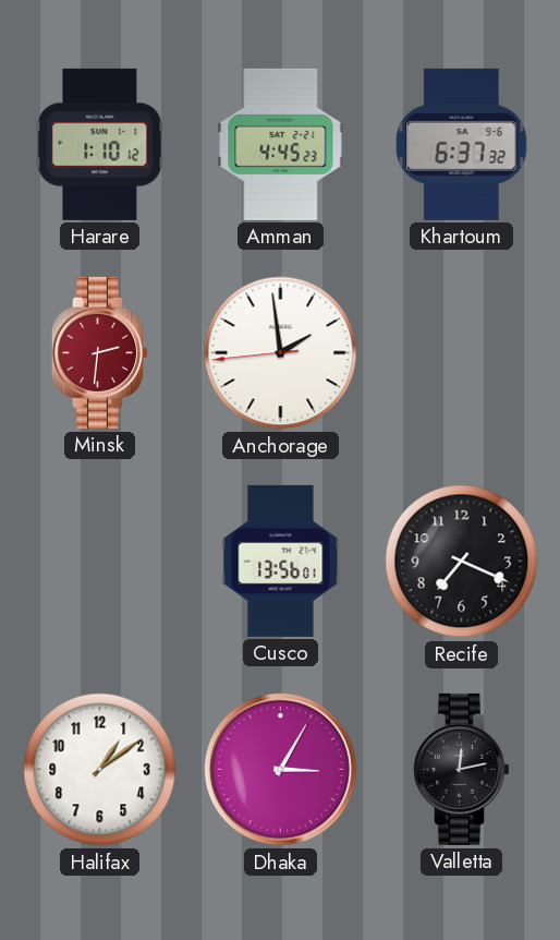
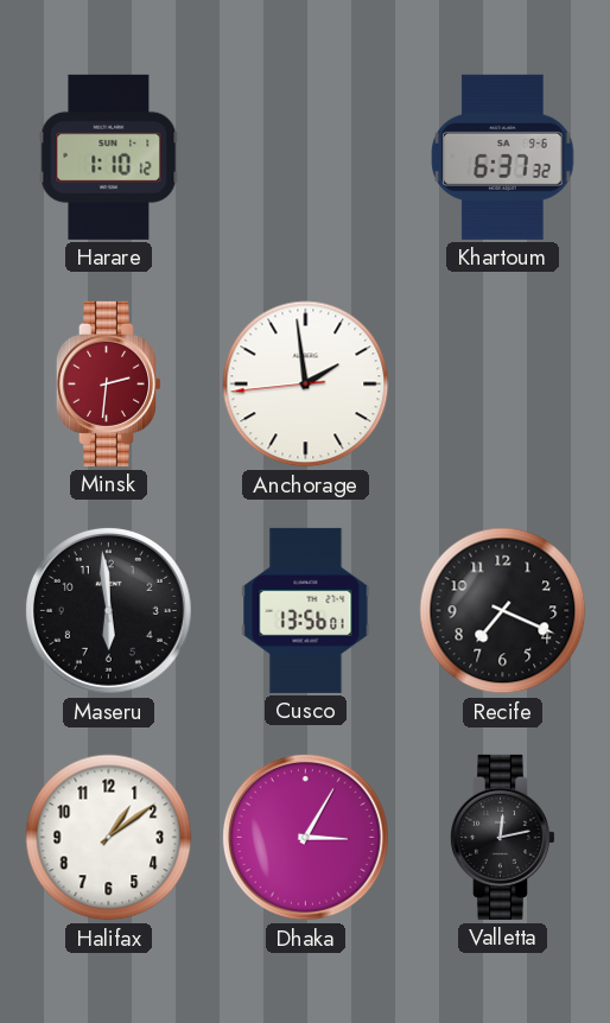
Amman: 4:45 -> none (281, 144)
Maseru: none -> 5:59 (108, 610)
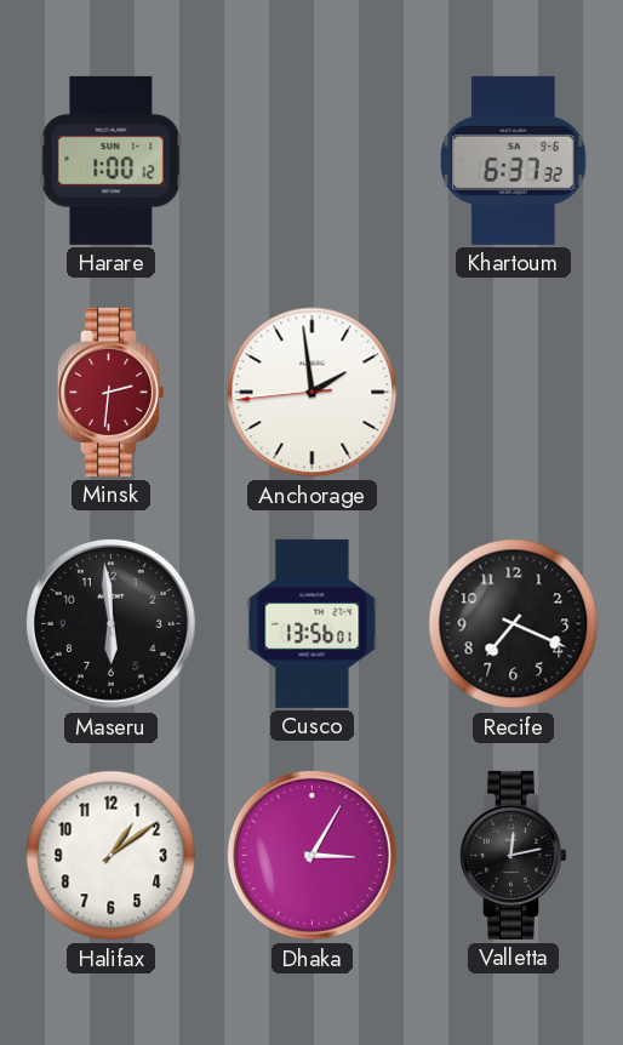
Harare: 1:10 -> 1:00 (112, 160)
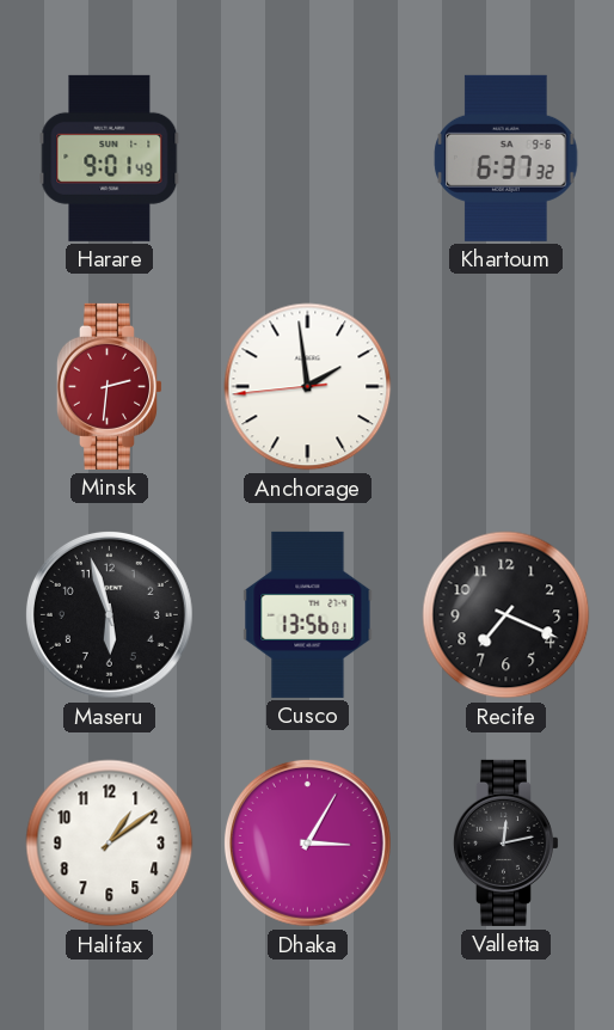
Harare: 1:00 -> 9:01 (110, 158)
Maseru: 5:59 -> 5:57 (109, 614)
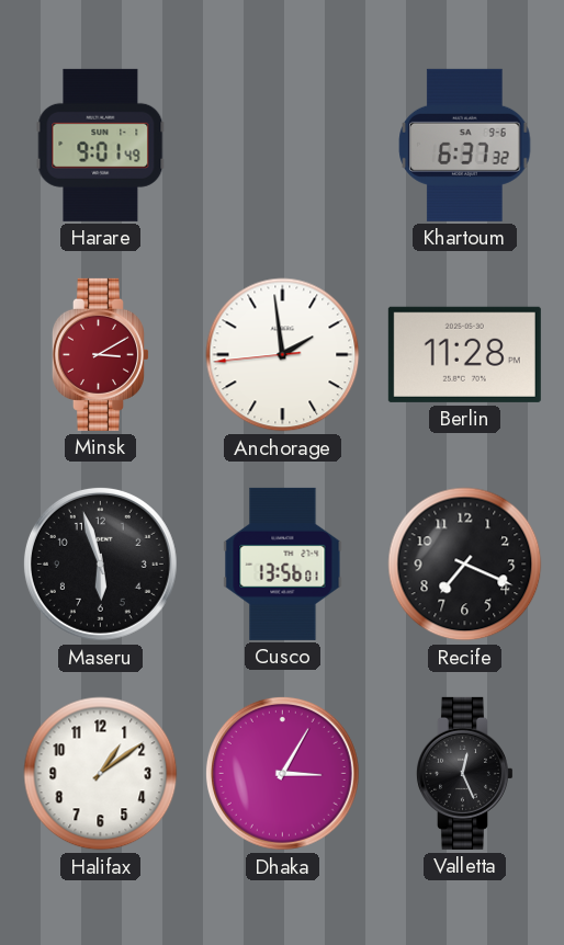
Minsk: 2:31 -> 3:10 (100, 354)
Berlin: none -> 11:28 (464, 354)
Valletta: 12:13 -> 12:26 (464, 773)
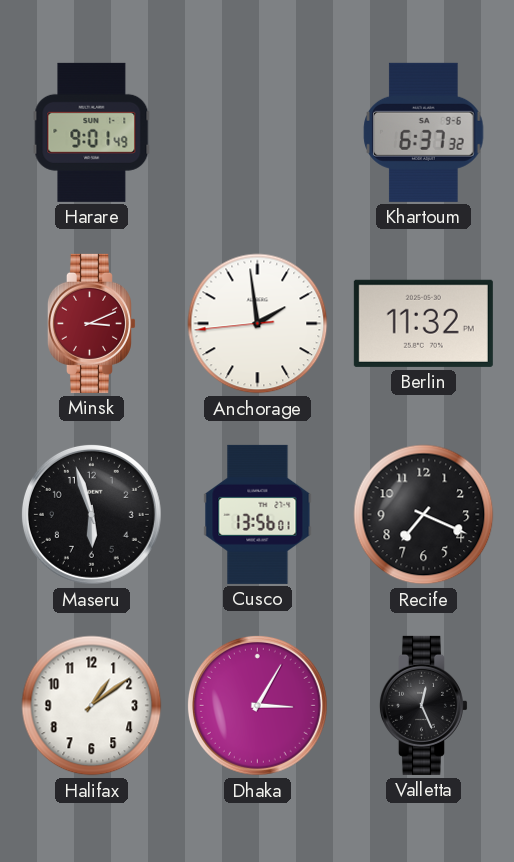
Minsk: 3:10 -> 3:11 (91, 323)
Berlin: 11:28 -> 11:32 (423, 323)
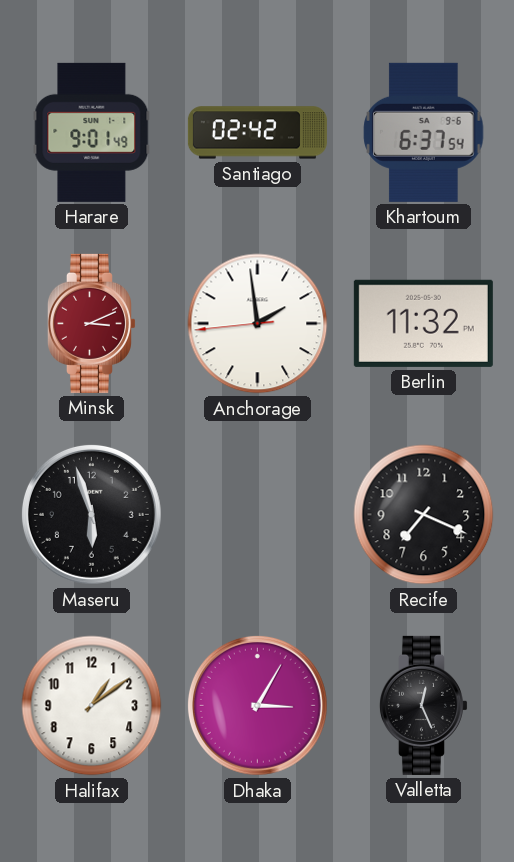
Santiago: none -> 02:42 (257, 133)
Khartoum: 6:37:32 -> 6:37:54 (424, 132)
Cusco: 13:56 -> none (258, 514)
